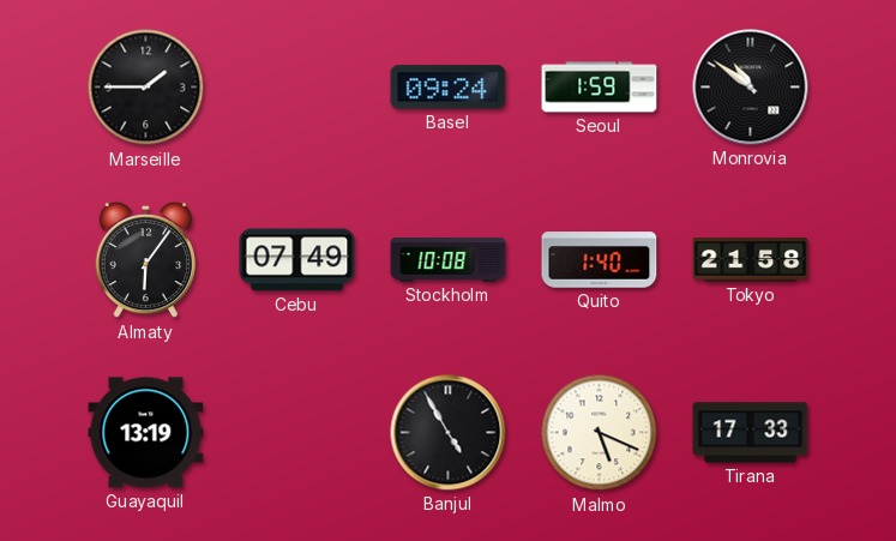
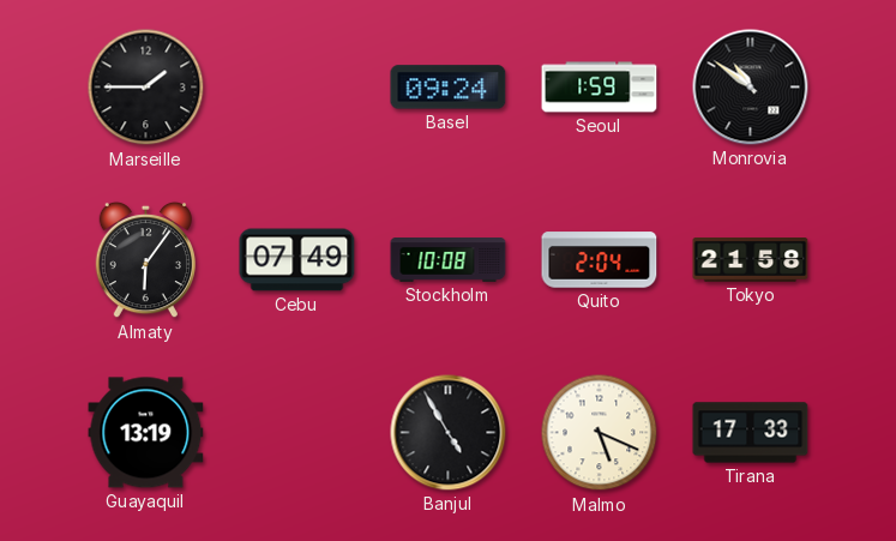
Quito: 1:40 -> 2:04 (600, 260)
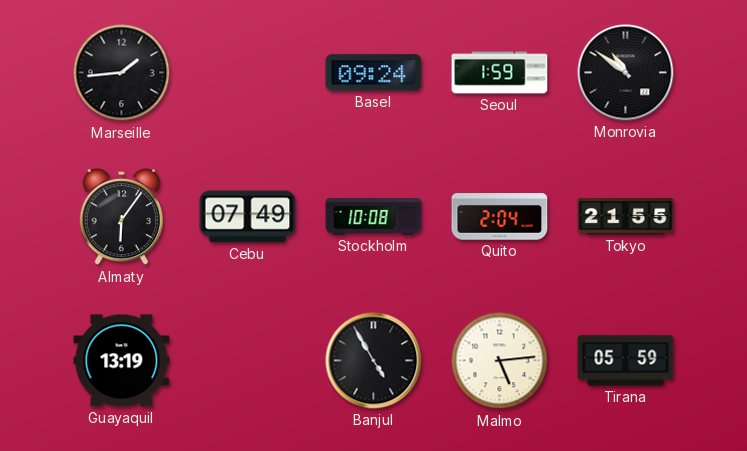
Marseille: 1:45 -> 1:44 (122, 73)
Tokyo: 21:58 -> 21:55 (626, 217)
Malmo: 5:19 -> 5:14 (500, 361)
Tirana: 17:33 -> 05:59 (626, 361)
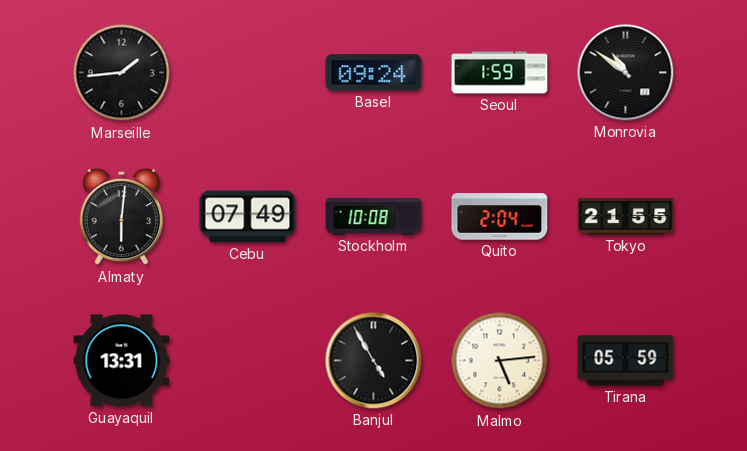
Almaty: 6:06 -> 6:01 (121, 217)
Guayaquil: 13:19 -> 13:31 (122, 361)
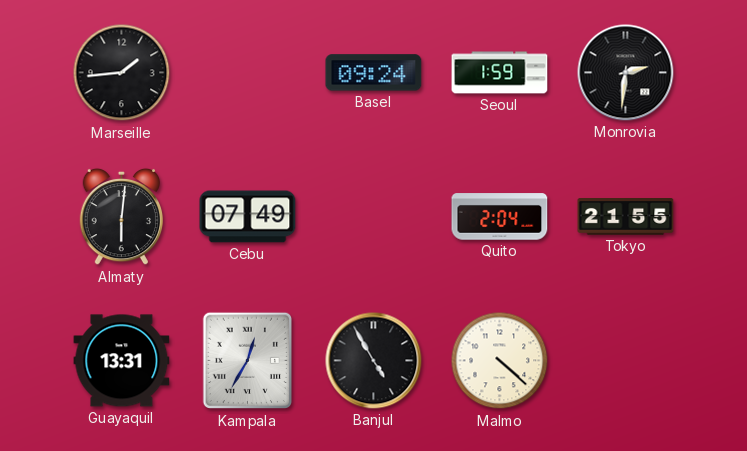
Monrovia: 10:51 -> 2:31 (626, 73)
Stockholm: 10:08 -> none (374, 217)
Kampala: none -> 12:35 (247, 361)
Malmo: 5:14 -> 4:22 (500, 361)
Tirana: 05:59 -> none (626, 361)
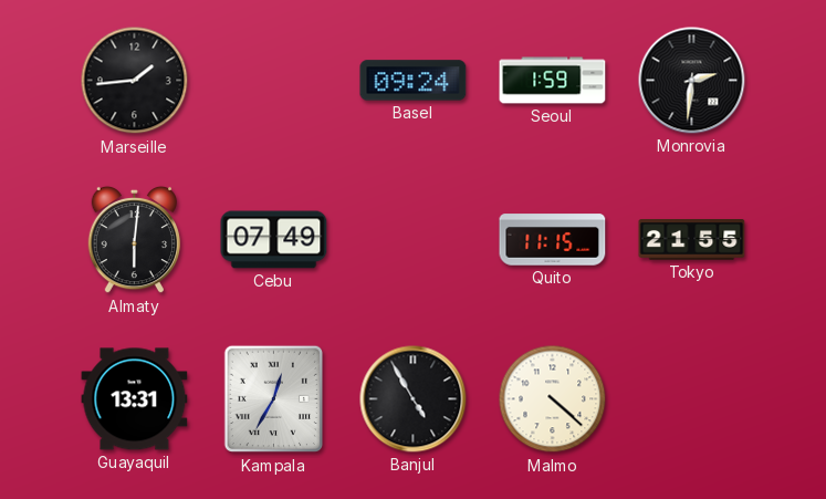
Quito: 2:04 -> 11:15 (553, 240)
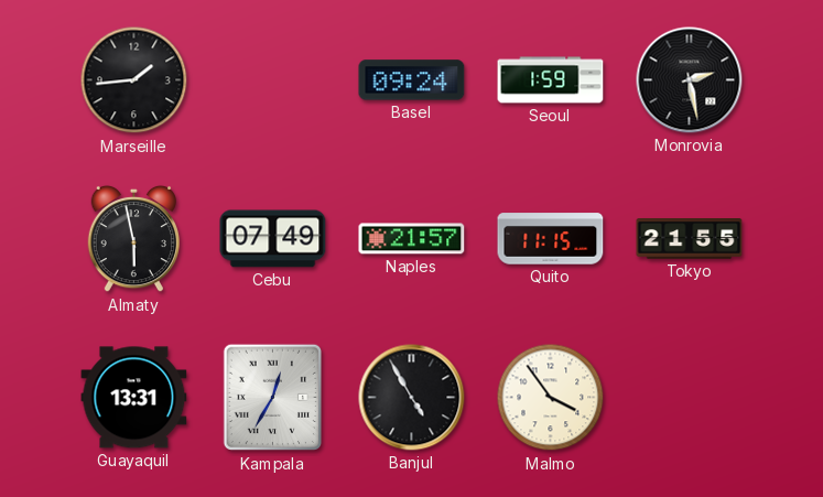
Monrovia: 2:31 -> 2:28 (690, 80)
Almaty: 6:01 -> 5:58 (133, 239)
Naples: none -> 21:57 (412, 239)
Malmo: 4:22 -> 3:54 (551, 398)
